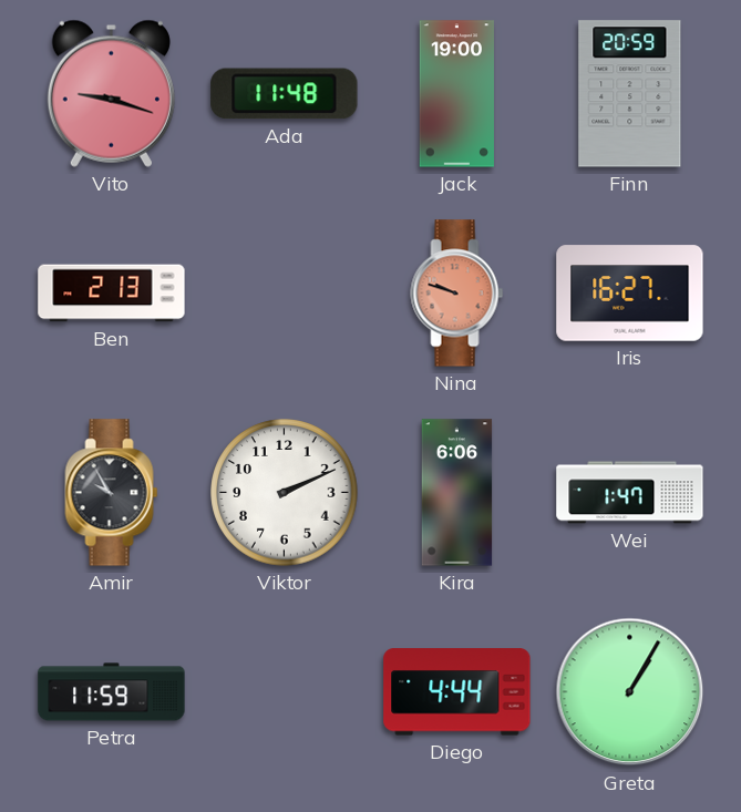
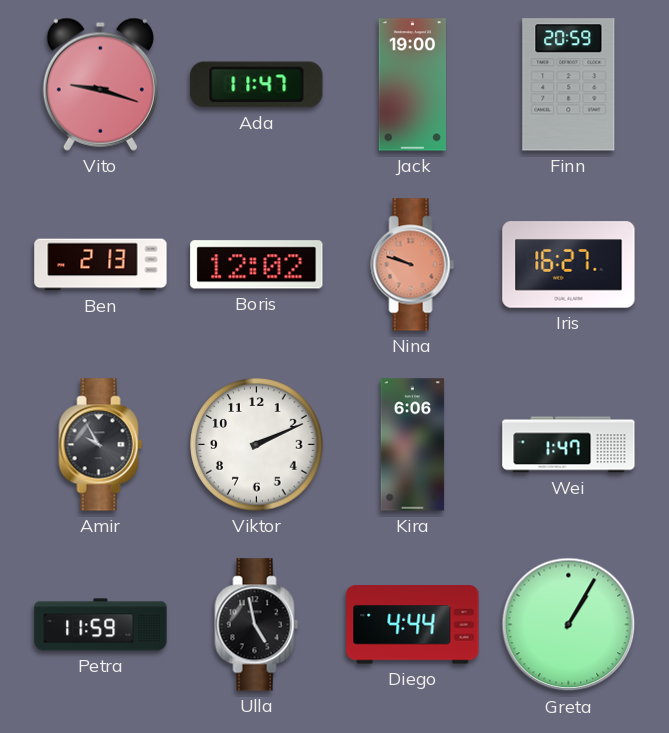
Ada: 11:48 -> 11:47 (257, 85)
Boris: none -> 12:02 (257, 265)
Ulla: none -> 4:58 (257, 625)
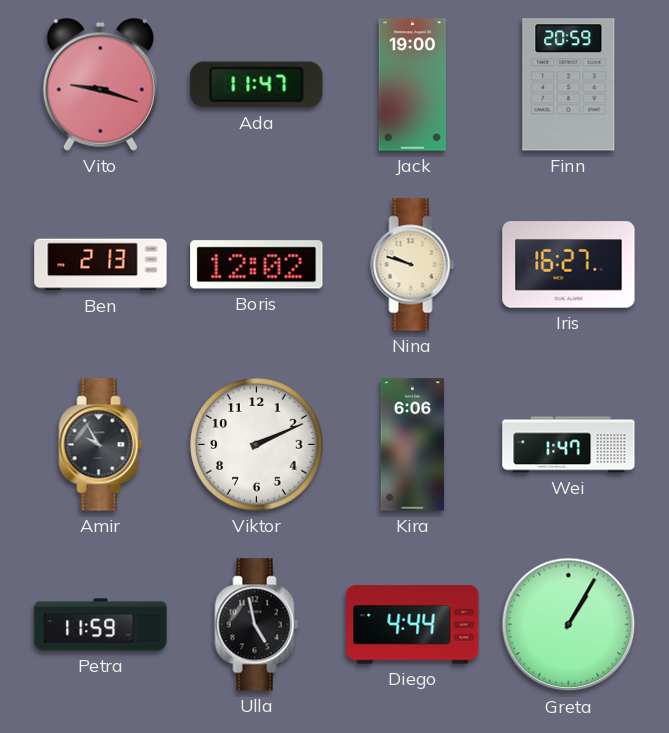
Nina dial: salmon -> cream (413, 265)
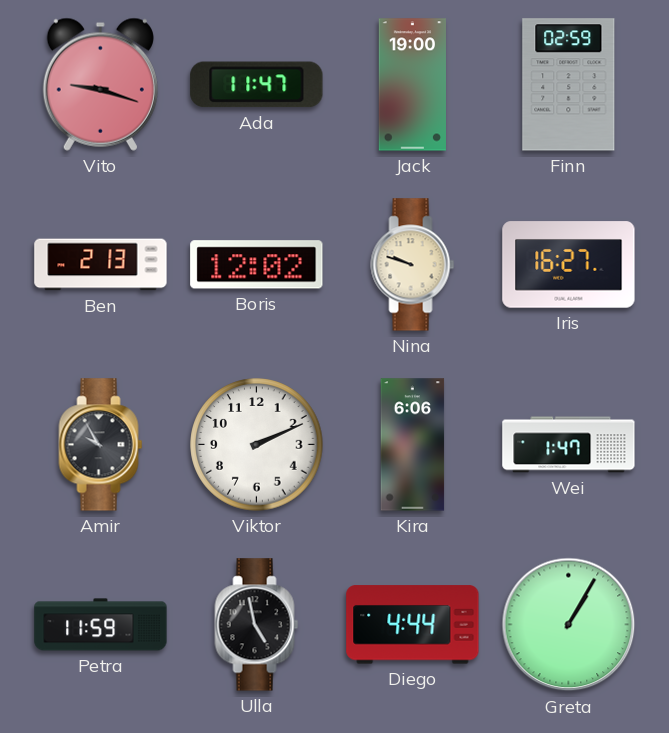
Finn: 20:59 -> 02:59 (569, 85)
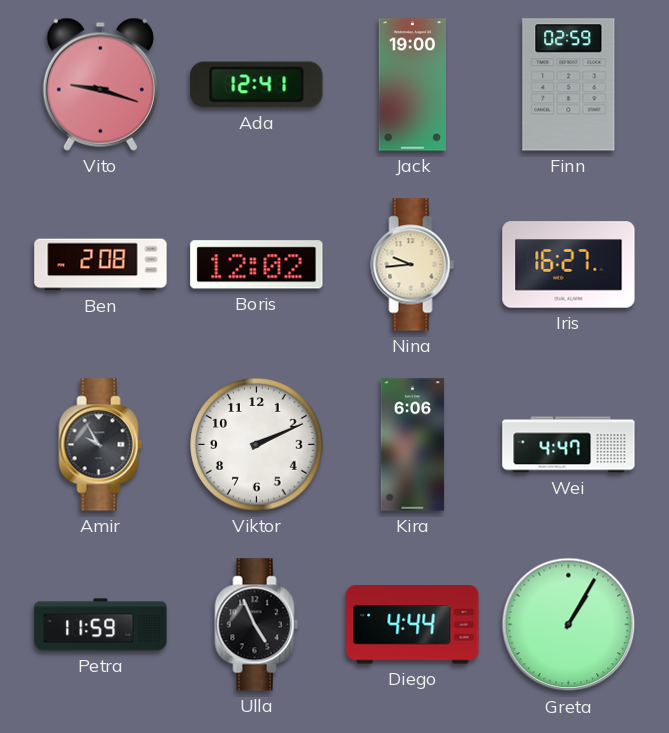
Ada: 11:47 -> 12:41 (257, 85)
Ben: 2:13 -> 2:08 (101, 265)
Nina: 9:48 -> 9:44 (413, 265)
Wei: 1:47 -> 4:47 (569, 445)
Ulla: 4:58 -> 4:56 (257, 625)
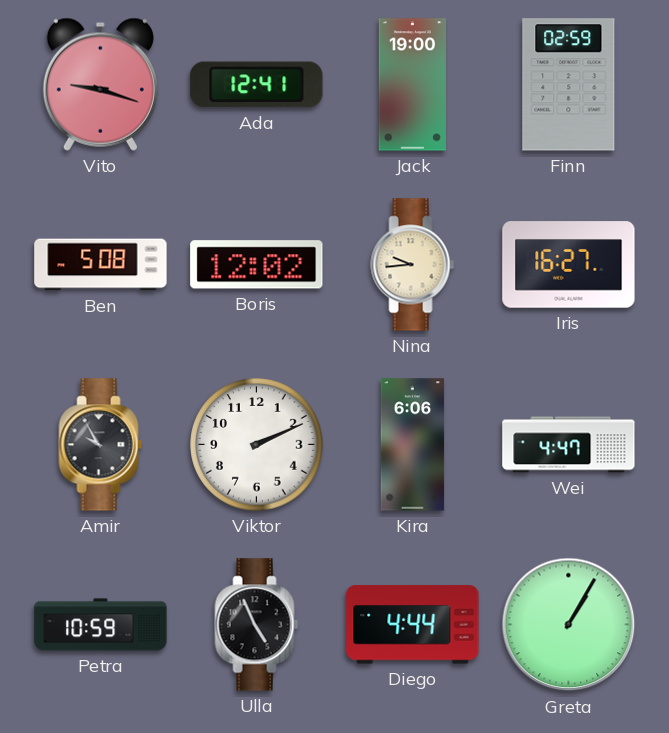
Ben: 2:08 -> 5:08 (101, 265)
Petra: 11:59 -> 10:59 (101, 625)
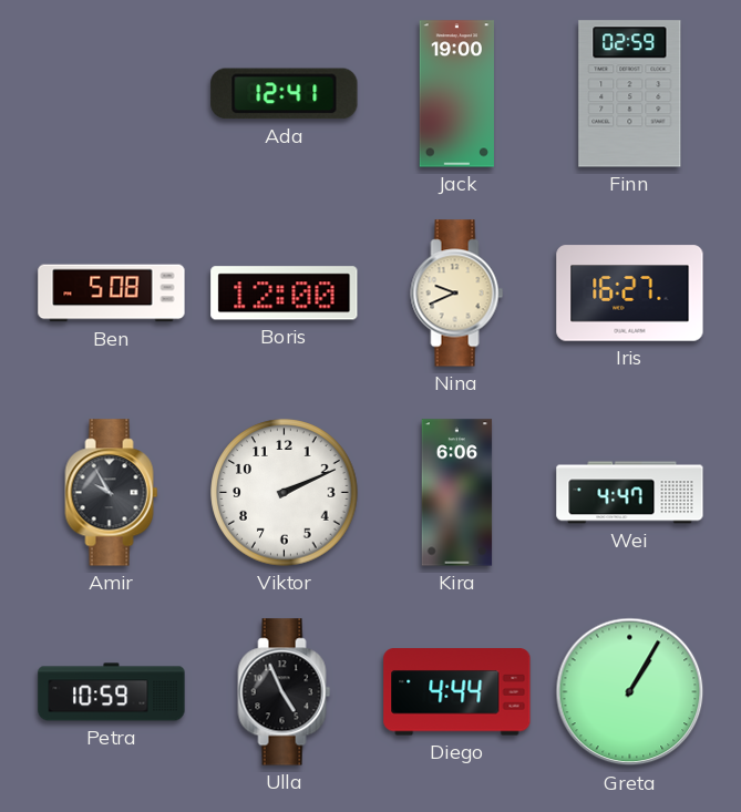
Vito: 9:18 -> none (100, 84)
Boris: 12:02 -> 12:00 (285, 294)
Nina: 9:44 -> 9:41 (457, 294)
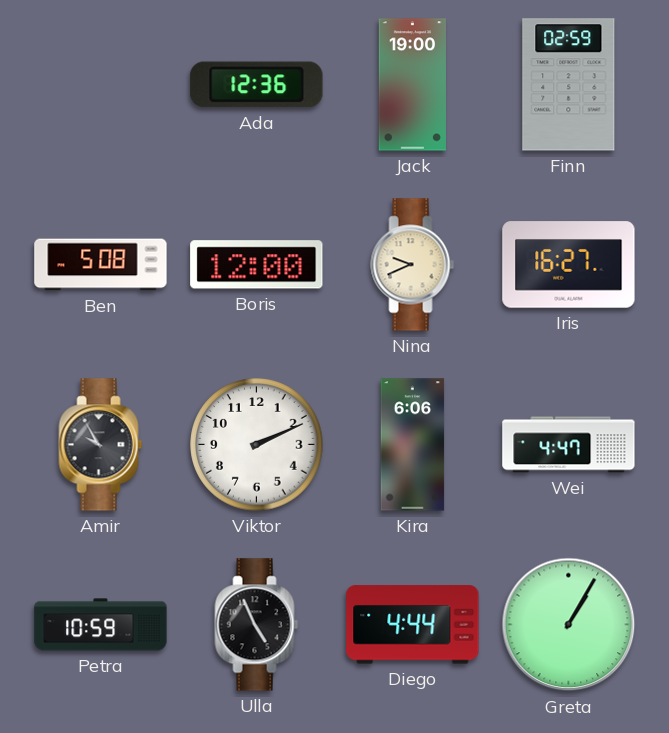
Ada: 12:41 -> 12:36 (257, 85)
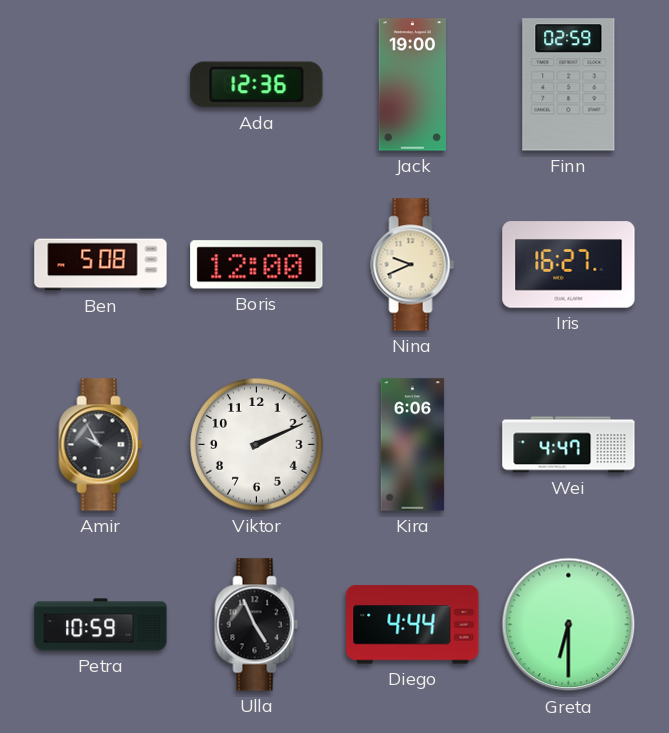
Greta: 1:05 -> 6:30 (569, 625)
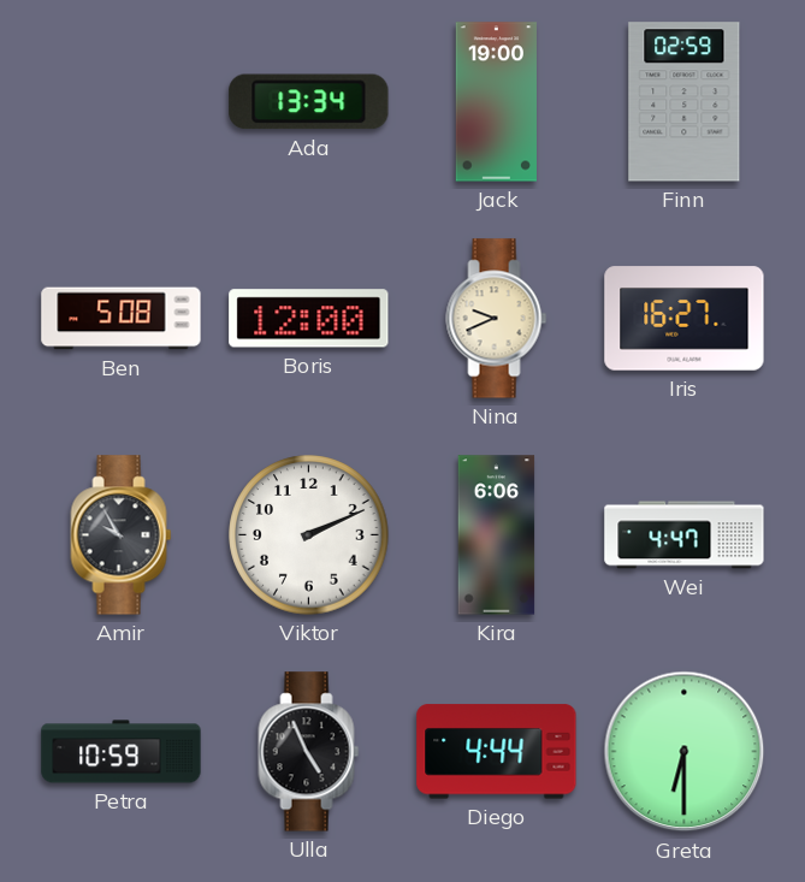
Ada: 12:36 -> 13:34 (309, 102)
